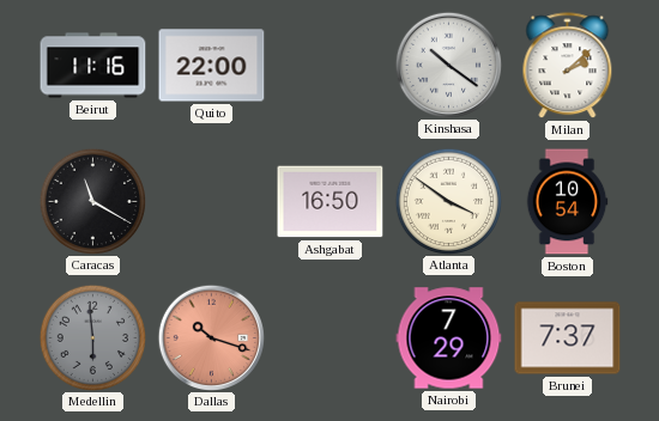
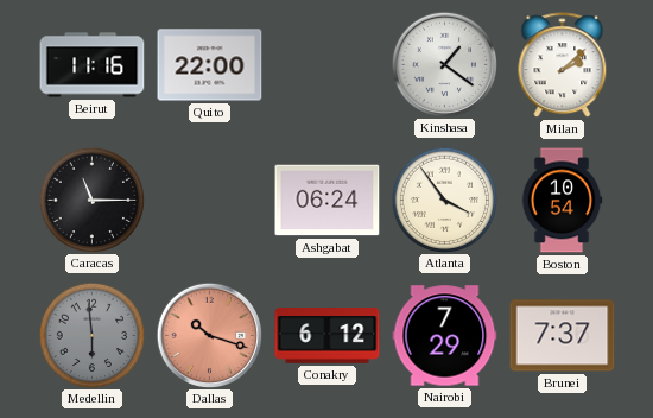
Kinshasa: 10:21 -> 1:21 (444, 64)
Caracas: 11:20 -> 11:15 (91, 199)
Ashgabat: 16:50 -> 06:24 (328, 201)
Atlanta: 3:51 -> 3:54 (444, 199)
Conakry: none -> 6:12 (328, 336)
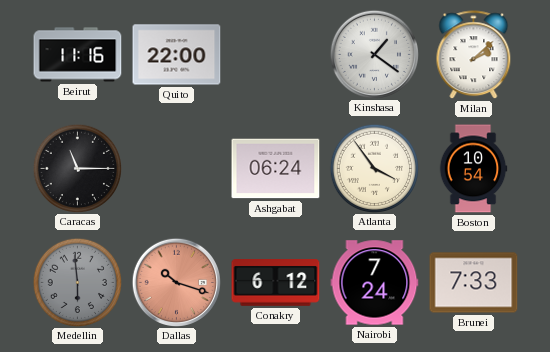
Nairobi: 7:29 -> 7:24 (375, 283)
Brunei: 7:37 -> 7:33 (474, 283)
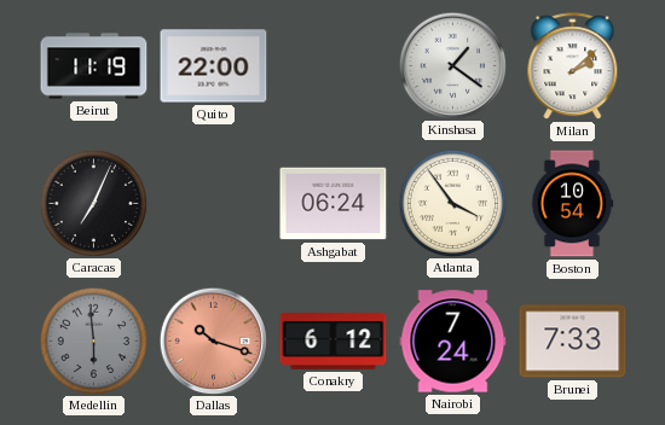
Beirut: 11:16 -> 11:19 (94, 66)
Caracas: 11:15 -> 7:04 (93, 203)
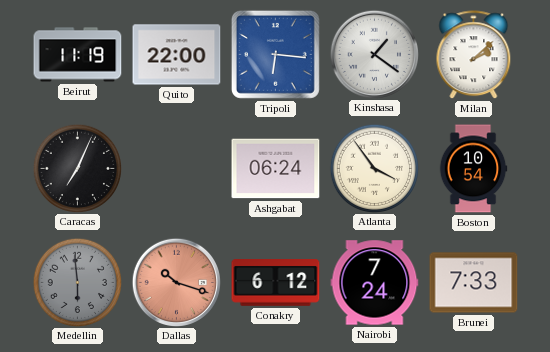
Tripoli: none -> 6:16 (275, 54)
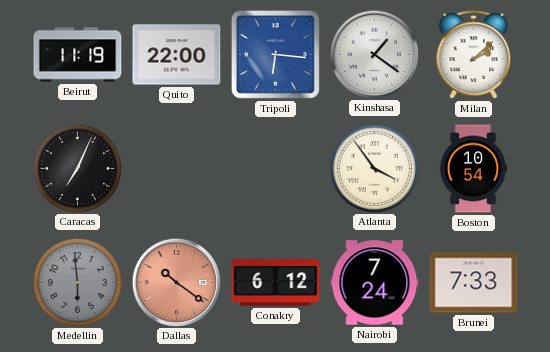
Ashgabat: 06:24 -> none (276, 169)
Dallas: 10:18 -> 10:21 (176, 282)
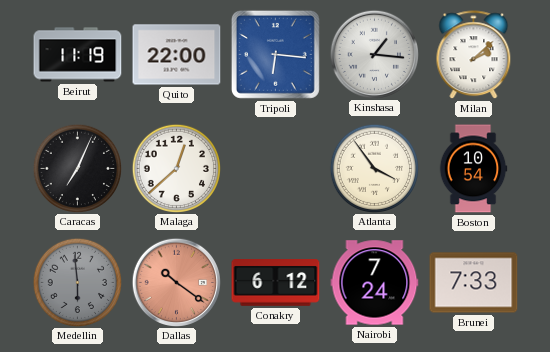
Kinshasa: 1:21 -> 1:16 (374, 54)
Malaga: none -> 12:38 (176, 168)
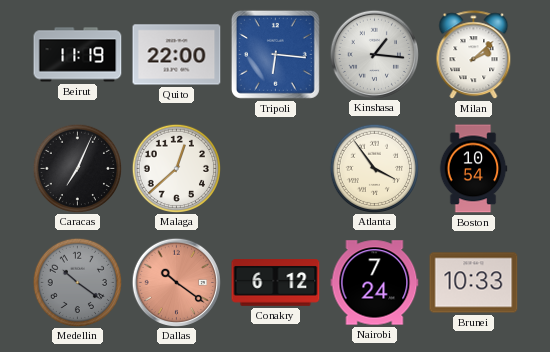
Medellin: 5:59 -> 10:21 (77, 282)
Brunei: 7:33 -> 10:33 (474, 283)
